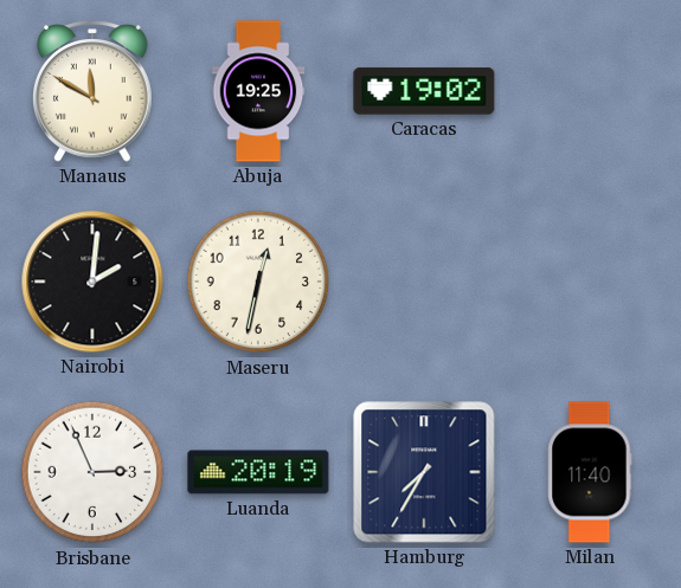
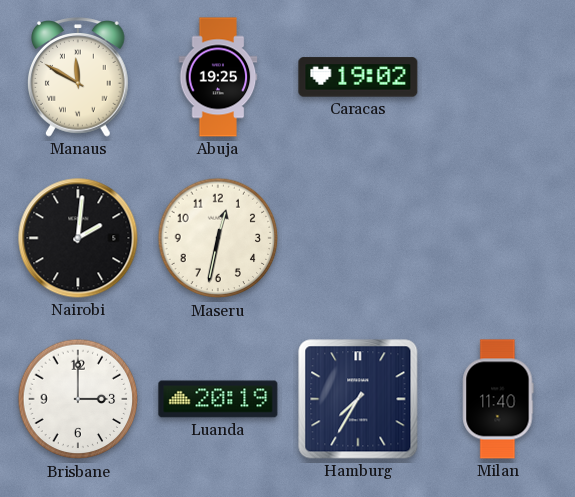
Brisbane: 2:56 -> 3:00 (78, 399)
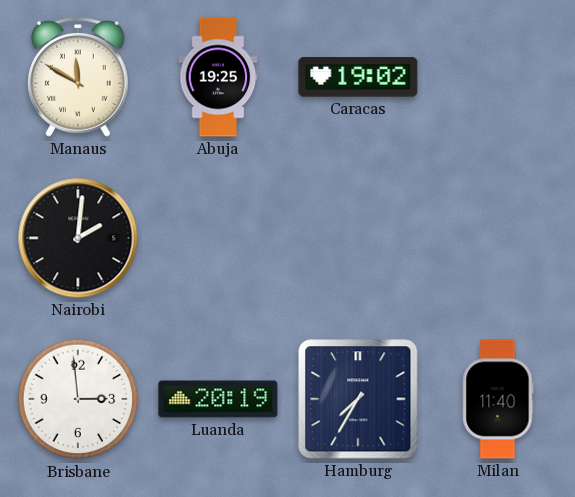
Maseru: 12:32 -> none (218, 238)
Brisbane: 3:00 -> 2:59 (78, 399)
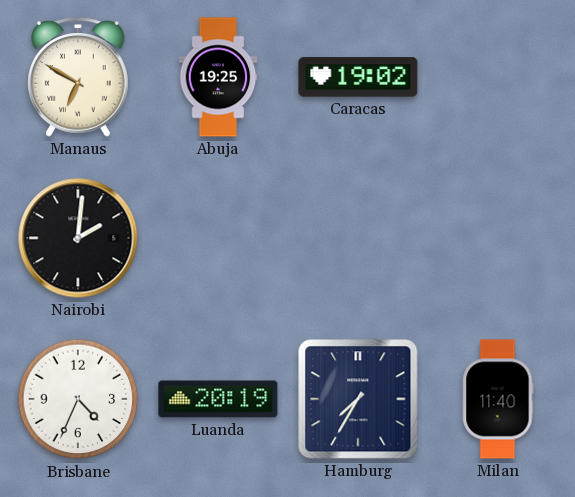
Manaus: 11:50 -> 6:50 (79, 77)
Brisbane: 2:59 -> 4:34 (78, 399)
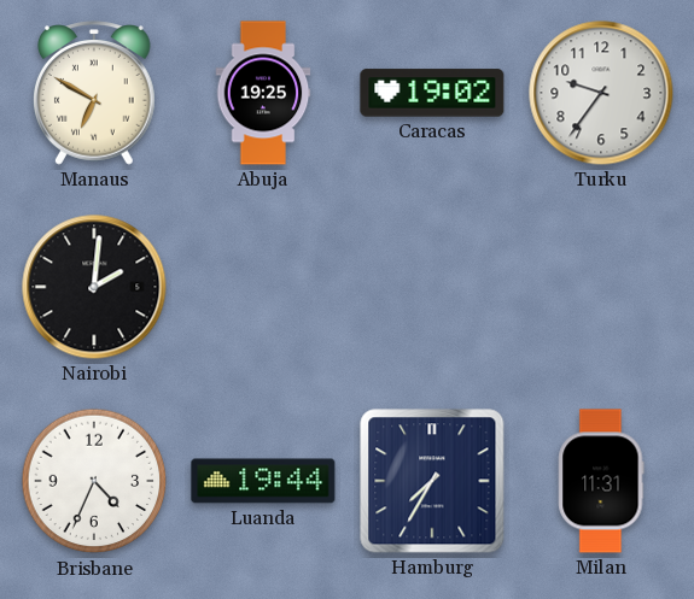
Turku: none -> 9:36 (601, 93)
Luanda: 20:19 -> 19:44 (263, 481)
Milan: 11:40 -> 11:31 (601, 481)
